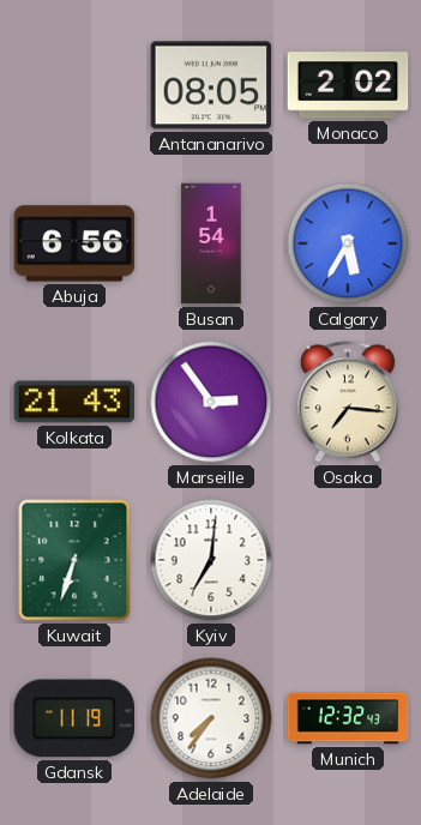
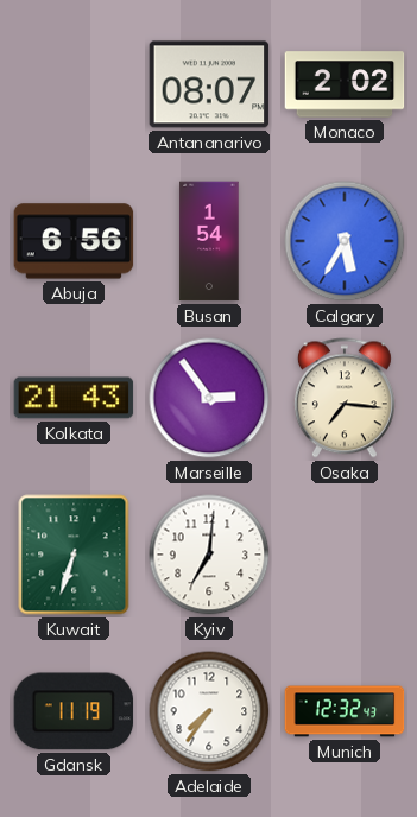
Antananarivo: 08:05 -> 08:07 (209, 84)
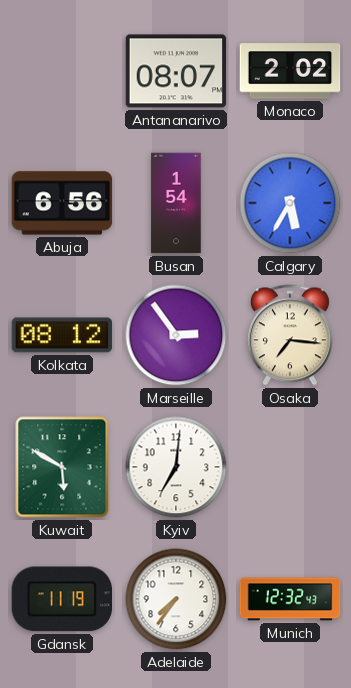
Kolkata: 21:43 -> 08:12 (62, 335)
Kuwait: 6:33 -> 5:50 (62, 467)
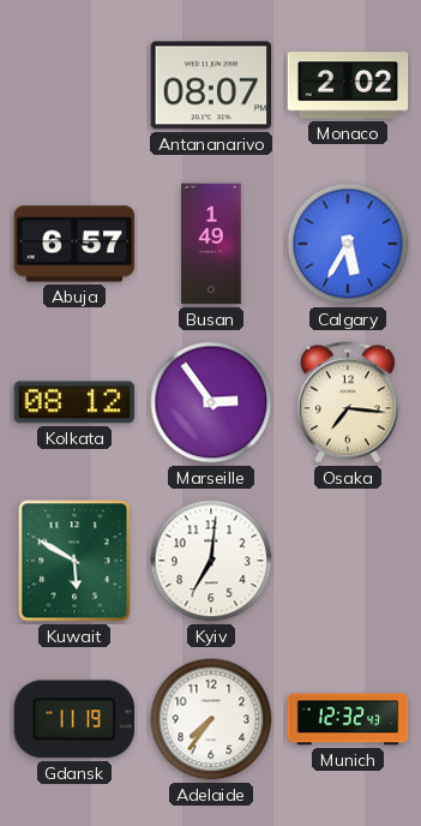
Abuja: 6:56 -> 6:57 (74, 244)
Busan: 1:54 -> 1:49 (211, 244)
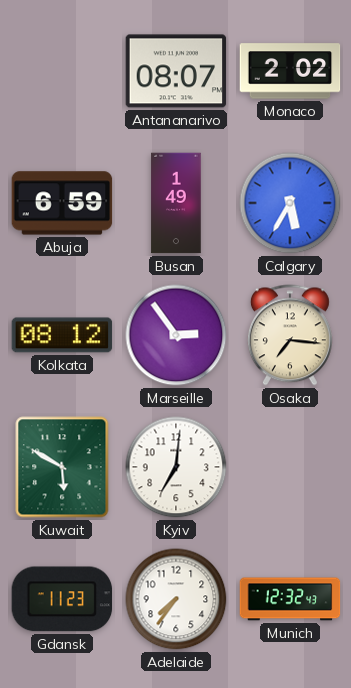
Abuja: 6:57 -> 6:59 (62, 203)
Gdansk: 11:19 -> 11:23 (62, 599)
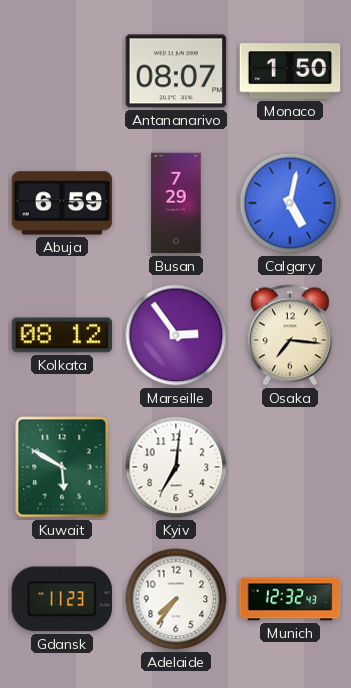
Monaco: 2:02 -> 1:50 (290, 71)
Busan: 1:49 -> 7:29 (176, 203)
Calgary: 5:35 -> 5:02 (290, 203)
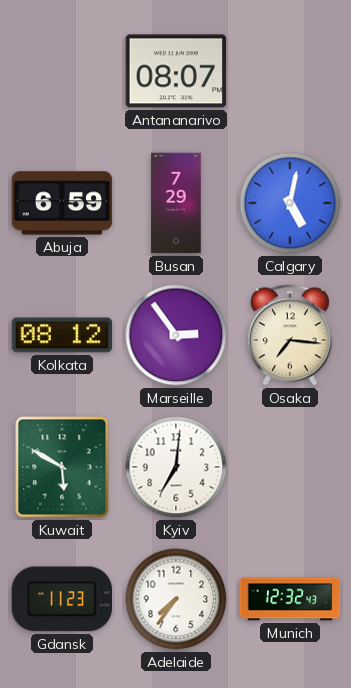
Monaco: 1:50 -> none (290, 71)
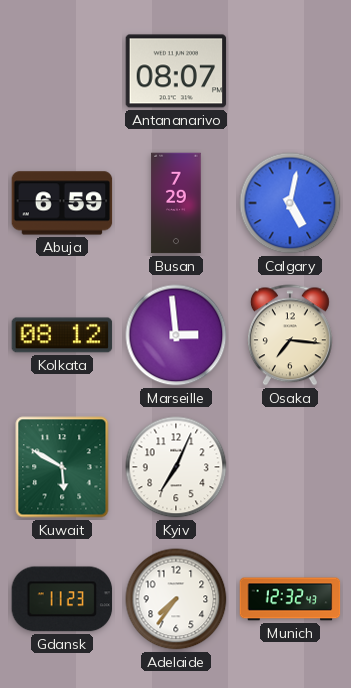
Marseille: 2:54 -> 2:59 (176, 335)
Kyiv: 7:01 -> 7:04 (176, 467)
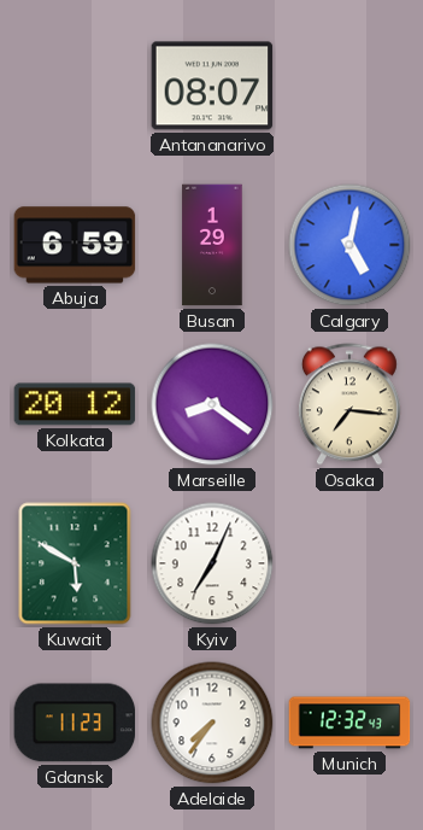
Busan: 7:29 -> 1:29 (212, 245)
Kolkata: 08:12 -> 20:12 (75, 404)
Marseille: 2:59 -> 8:21 (212, 404)
